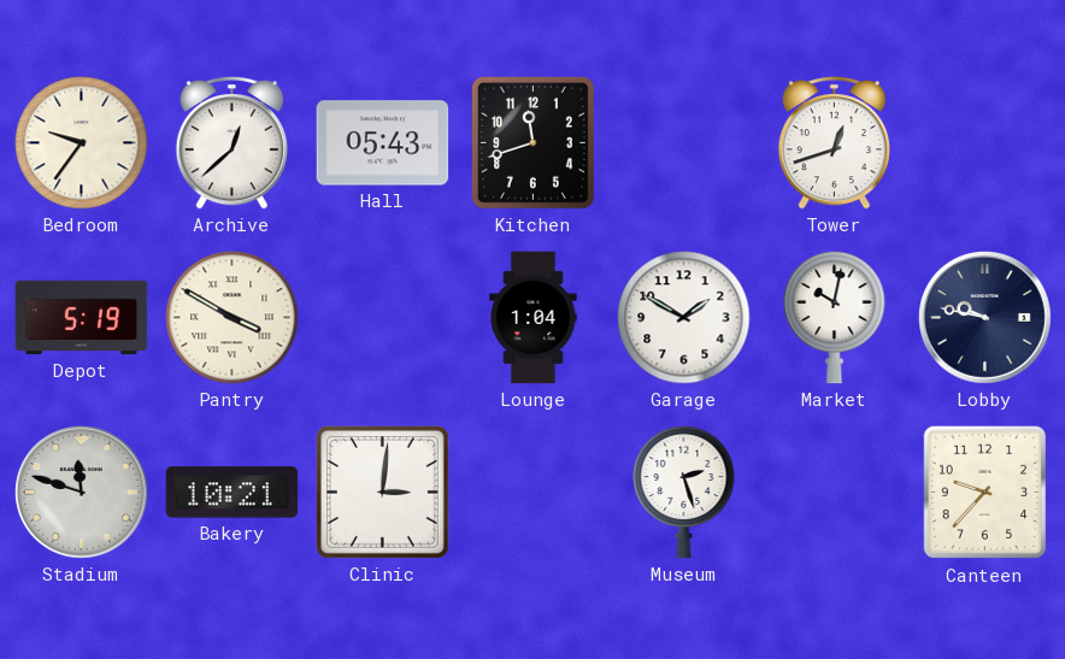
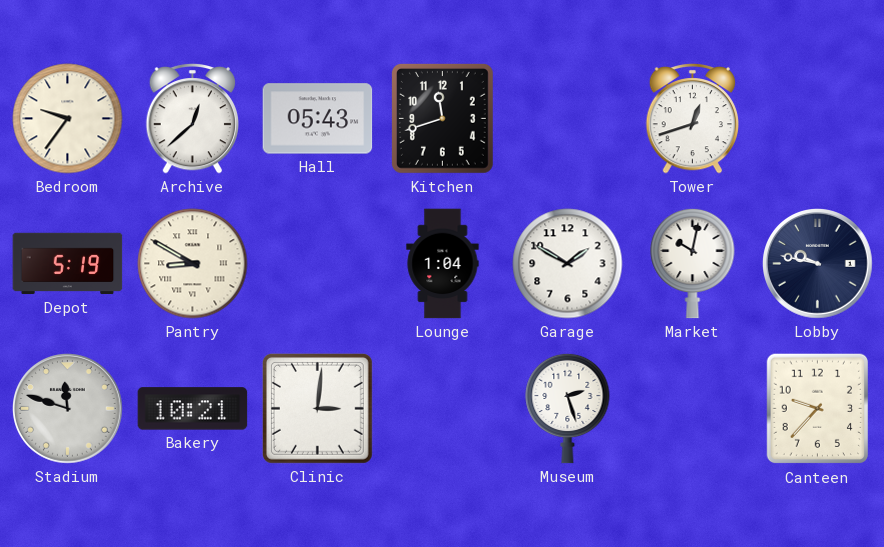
Pantry: 3:50 -> 8:50 (193, 264)
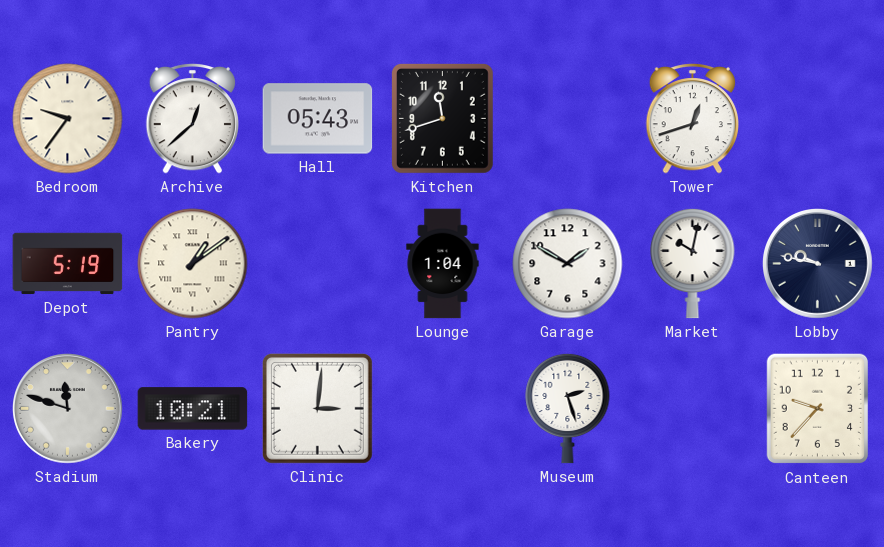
Pantry: 8:50 -> 1:09 (193, 264)
